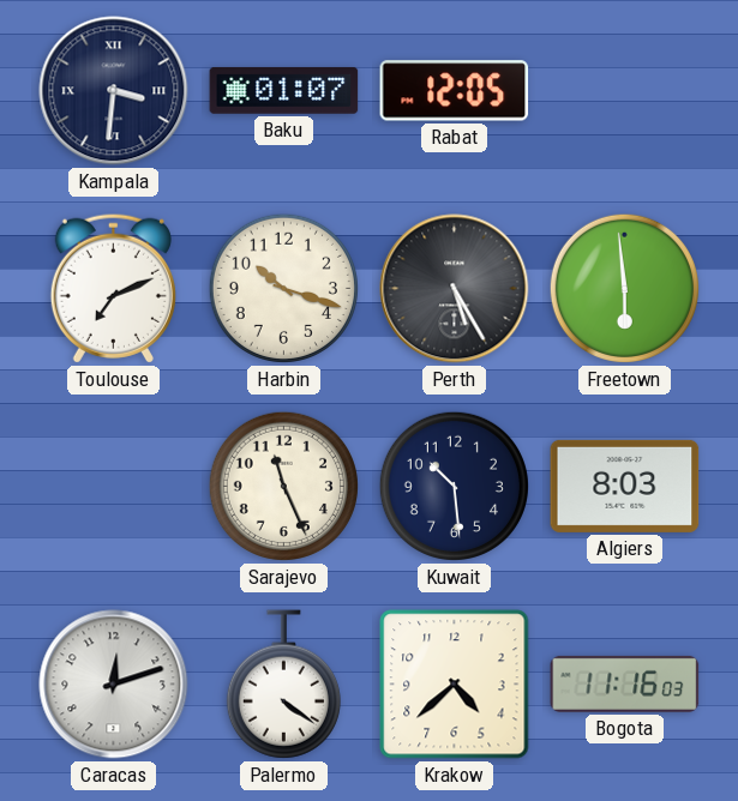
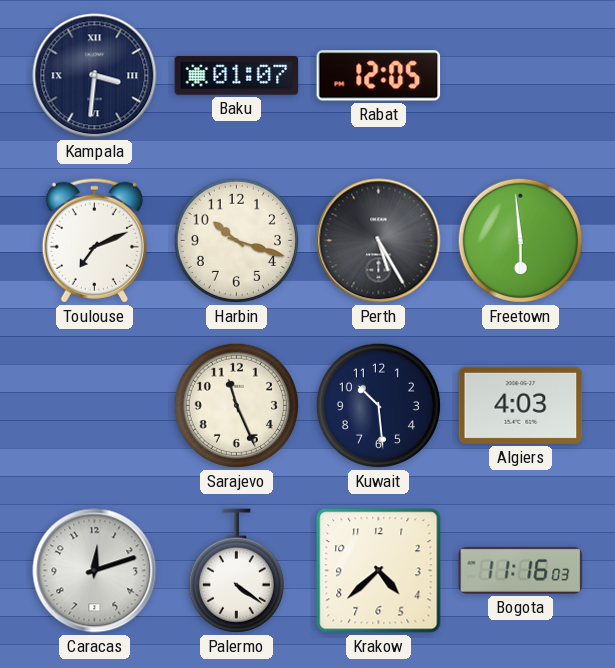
Algiers: 8:03 -> 4:03 (521, 405)
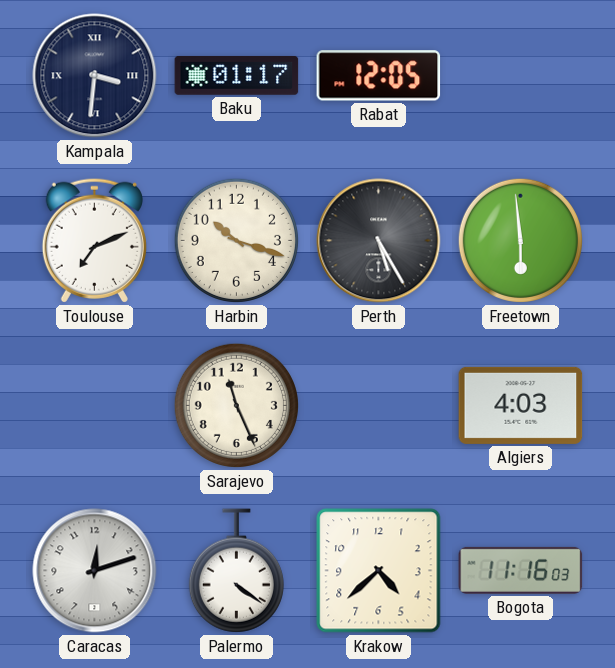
Baku: 01:07 -> 01:17 (237, 75)
Kuwait: 10:29 -> none (378, 405)
